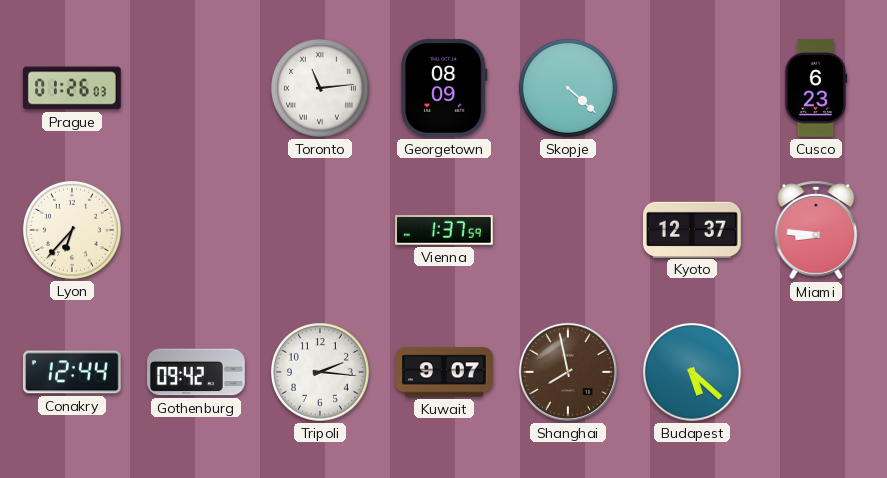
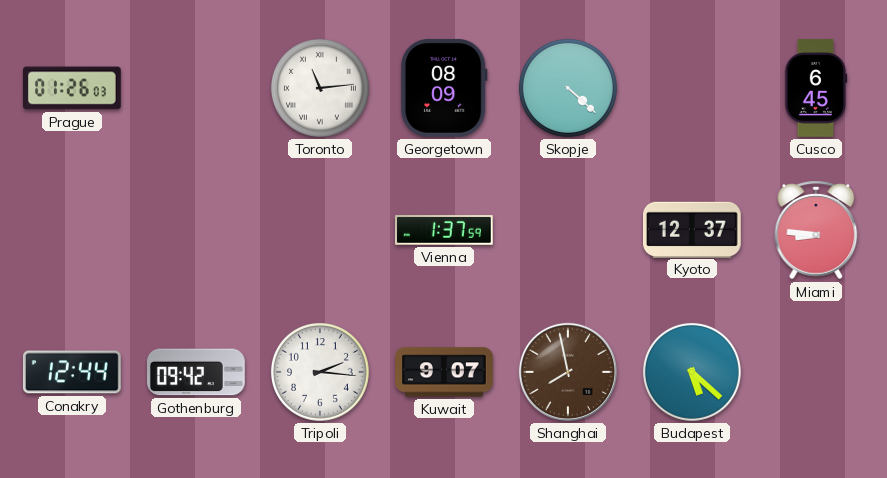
Cusco: 6:23 -> 6:45 (816, 89)
Lyon: 6:37 -> none (72, 230)
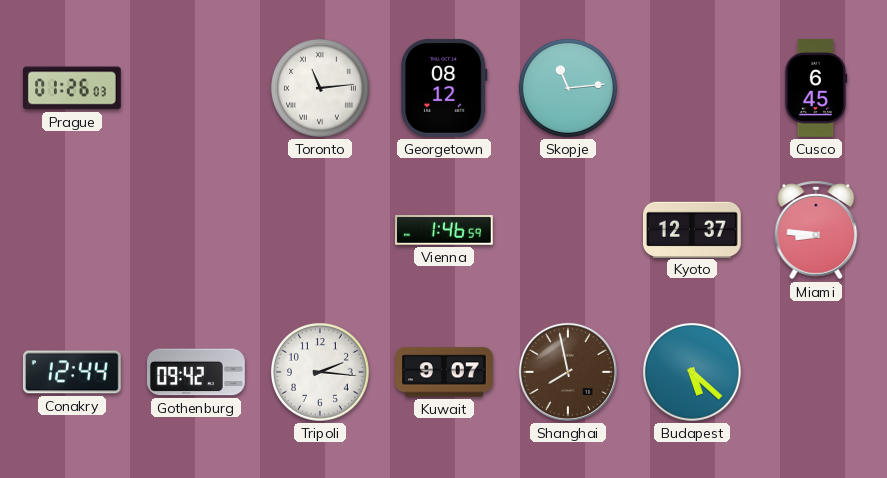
Georgetown: 08:09 -> 08:12 (444, 88)
Skopje: 4:22 -> 11:14 (568, 88)
Vienna: 1:37 -> 1:46 (445, 231)
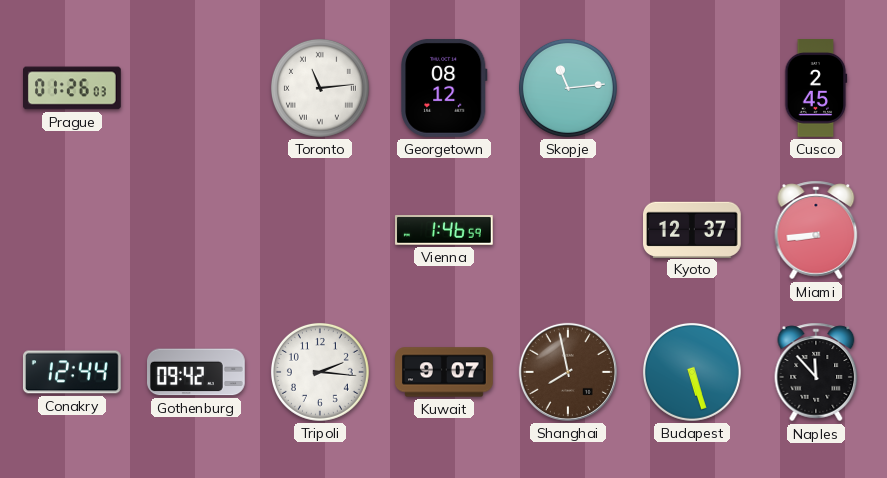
Cusco: 6:45 -> 2:45 (816, 89)
Miami: 8:46 -> 8:44 (816, 230)
Budapest: 5:22 -> 5:27 (692, 372)
Naples: none -> 11:53 (816, 372)
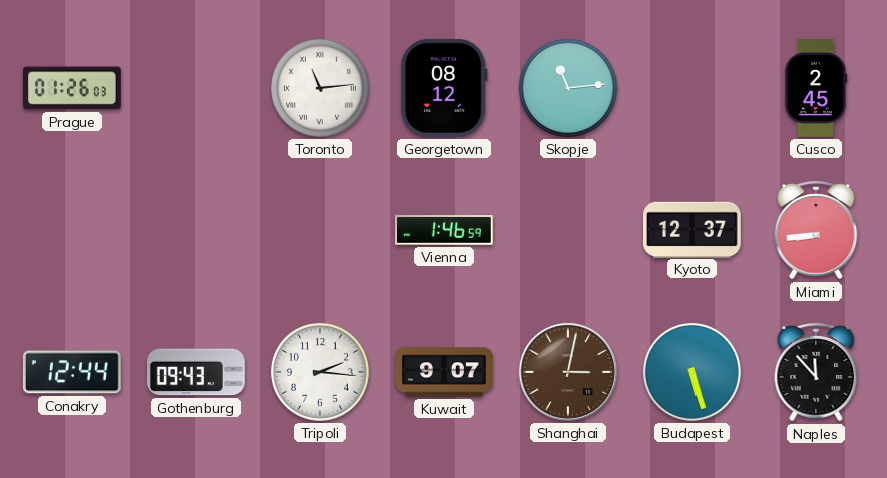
Gothenburg: 09:42 -> 09:43 (197, 372)
Shanghai: 7:58 -> 3:02 (568, 372)
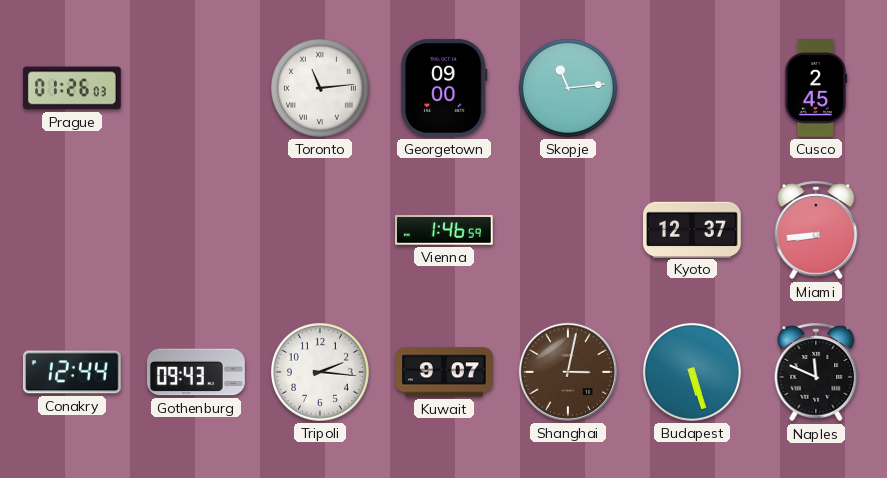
Georgetown: 08:12 -> 09:00 (444, 88)
Naples: 11:53 -> 11:49 (816, 372)
